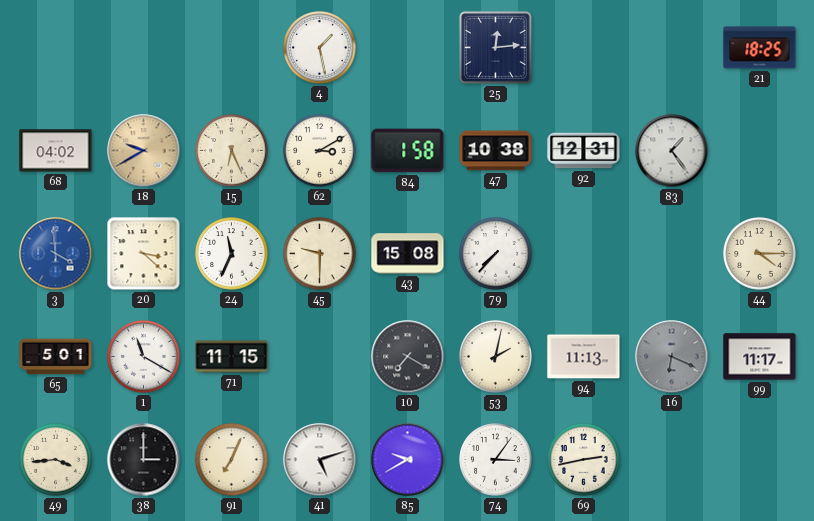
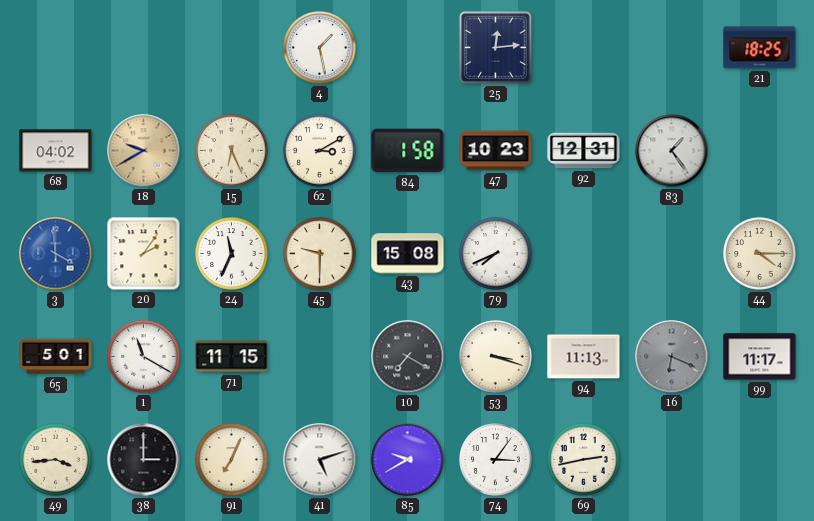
47: 10:38 -> 10:23 (496, 151)
20: 3:22 -> 2:06 (144, 254)
79: 7:37 -> 7:41 (496, 254)
53: 2:02 -> 3:18 (496, 357)
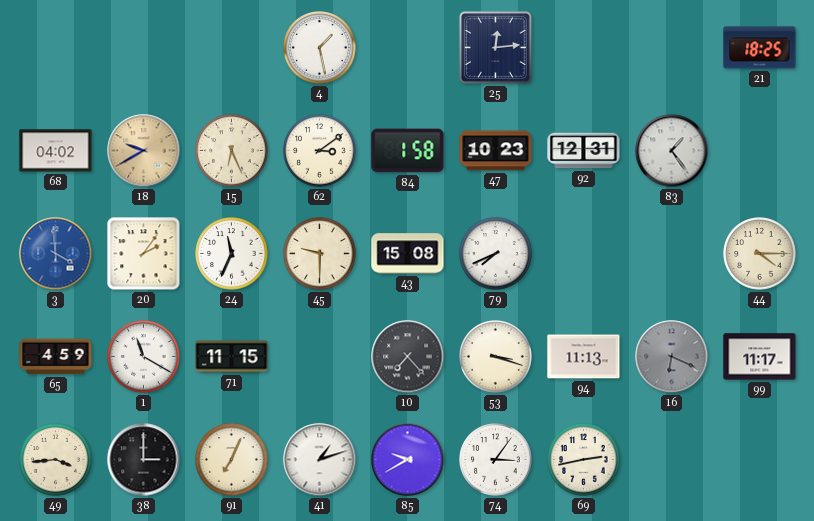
62: 3:10 -> 3:09 (320, 151)
65: 5:01 -> 4:59 (56, 357)
10: 7:20 -> 7:23 (408, 357)
41: 5:12 -> 1:12 (320, 460)
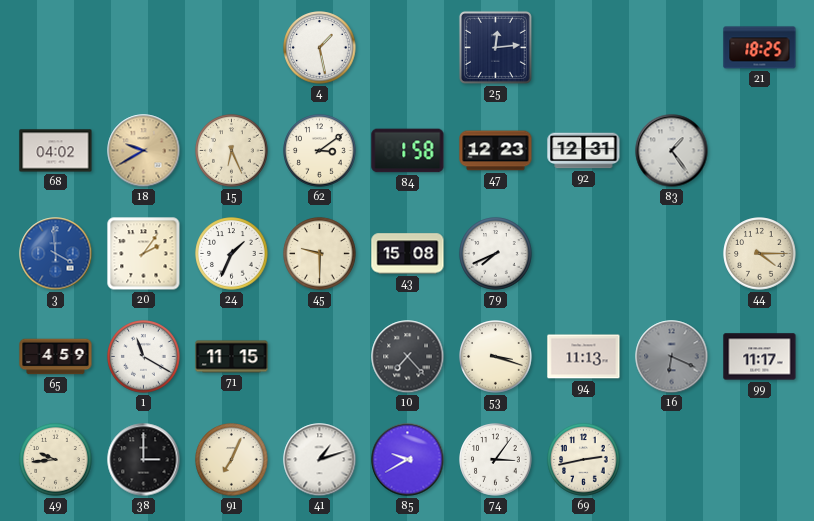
47: 10:23 -> 12:23 (496, 151)
24: 11:34 -> 1:34 (232, 254)
49: 3:44 -> 9:44 (56, 460)
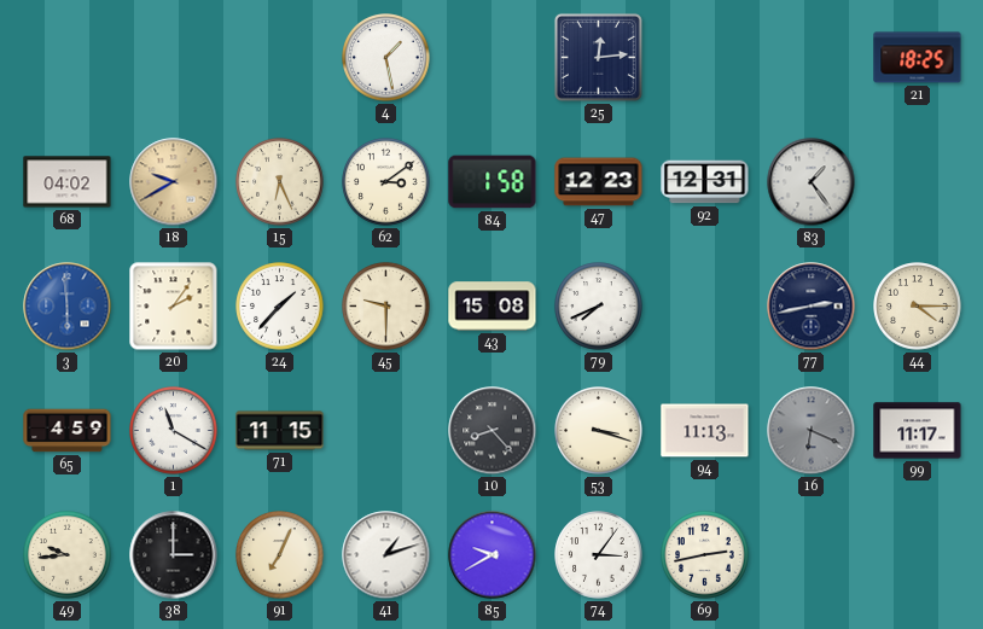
3: 3:59 -> 5:59 (68, 307)
24: 1:34 -> 1:37 (280, 307)
77: none -> 2:43 (812, 307)
10: 7:23 -> 8:23 (493, 431)
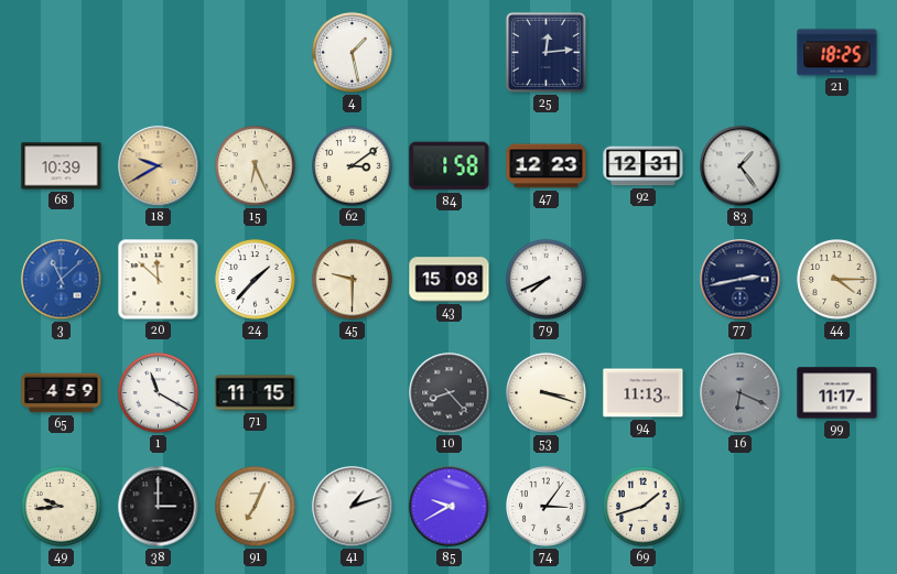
68: 04:02 -> 10:39 (62, 166)
3: 5:59 -> 11:08 (62, 280)
20: 2:06 -> 11:52 (159, 280)
69: 2:43 -> 1:42 (644, 507)
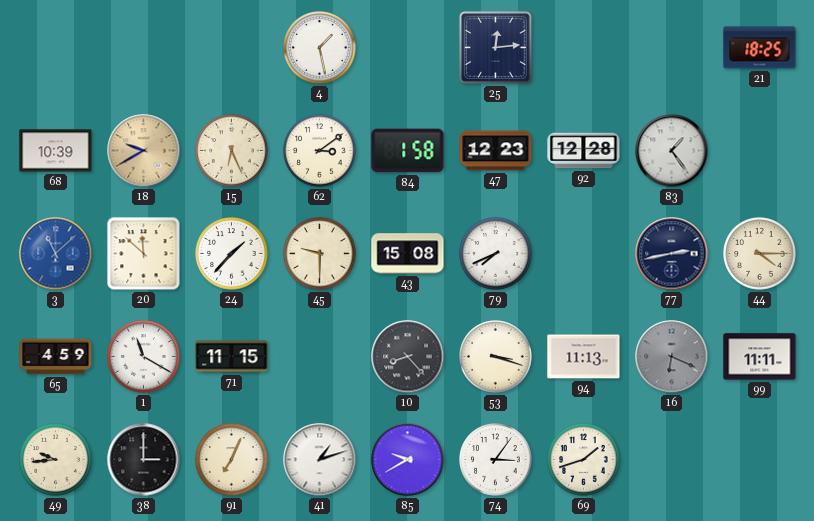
92: 12:31 -> 12:28 (584, 151)
99: 11:17 -> 11:11 (760, 357)
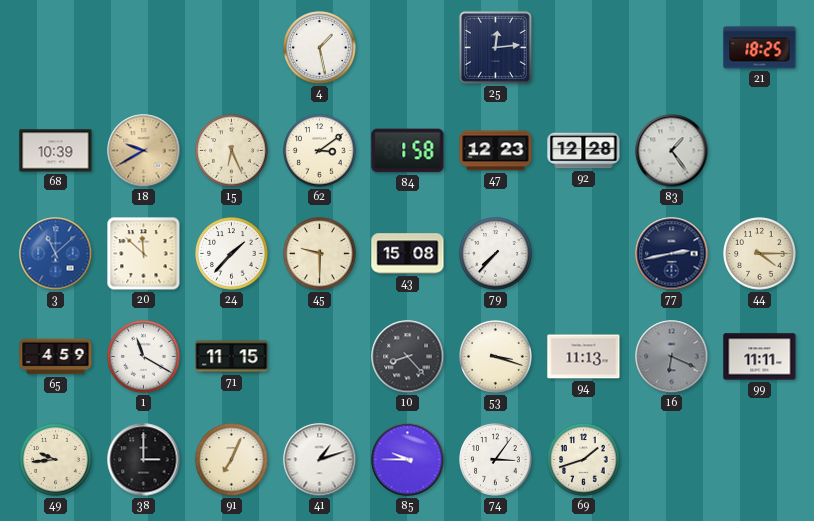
79: 7:41 -> 7:37 (496, 254)
85: 9:40 -> 9:45 (408, 460)
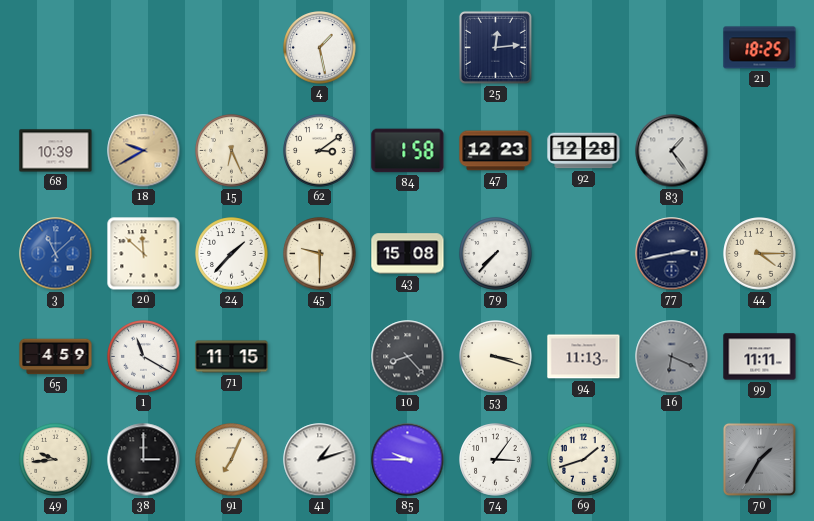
70: none -> 1:35 (759, 459)
